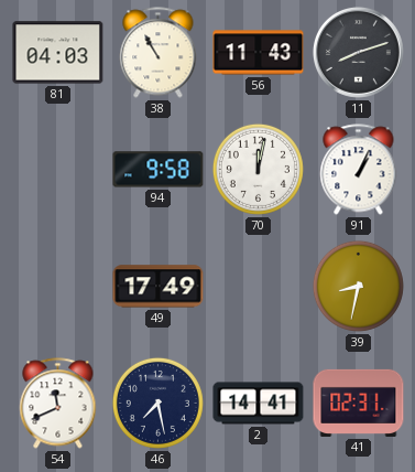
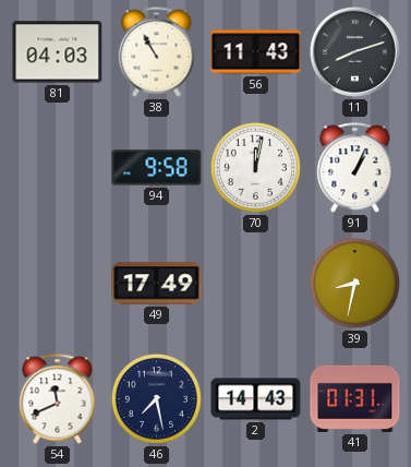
2: 14:41 -> 14:43 (256, 399)
41: 02:31 -> 01:31 (355, 398)
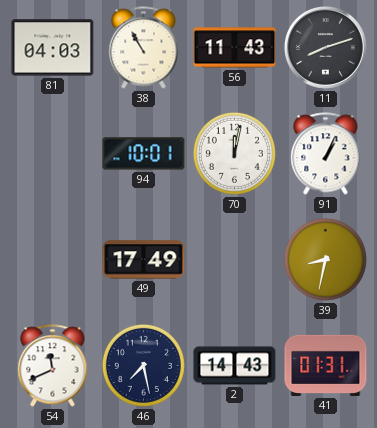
94: 9:58 -> 10:01 (144, 154)
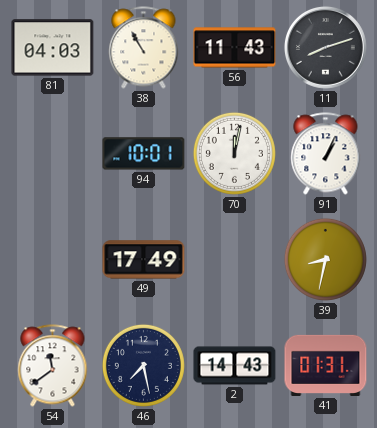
54: 11:41 -> 11:39 (53, 366)
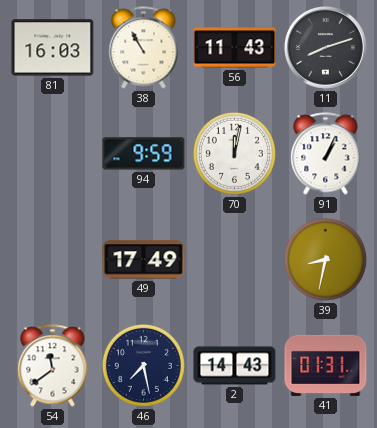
81: 04:03 -> 16:03 (53, 48)
94: 10:01 -> 9:59 (144, 154)
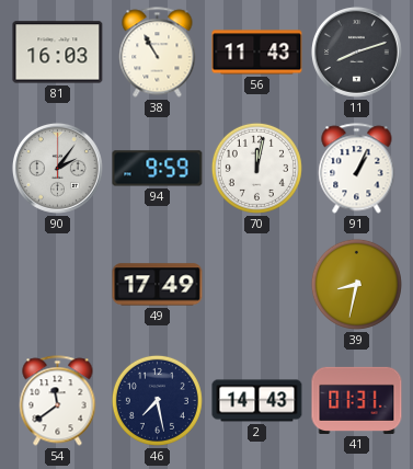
90: none -> 2:06 (57, 168)
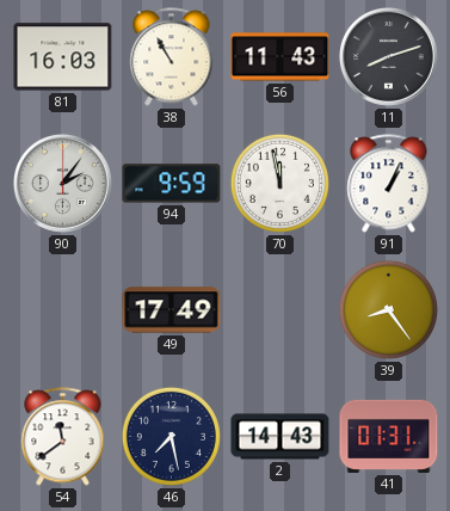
70: 12:02 -> 11:58 (279, 183)
39: 8:32 -> 8:24 (388, 309)
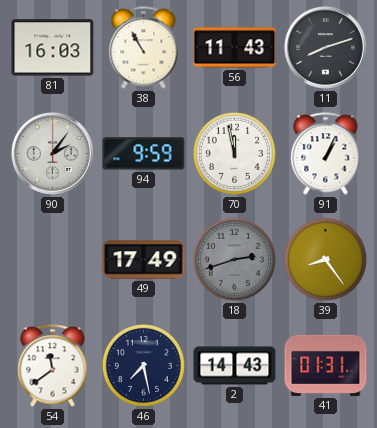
18: none -> 2:42 (234, 259)
